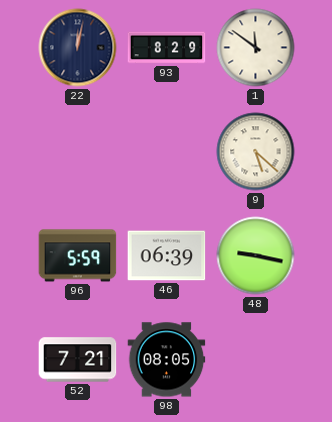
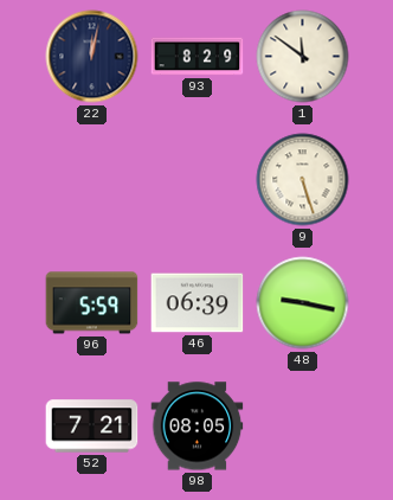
9: 5:22 -> 5:27 (303, 180)
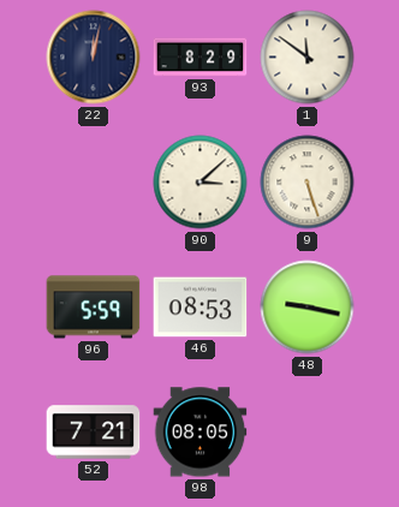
90: none -> 3:08 (201, 183)
46: 06:39 -> 08:53 (201, 308)
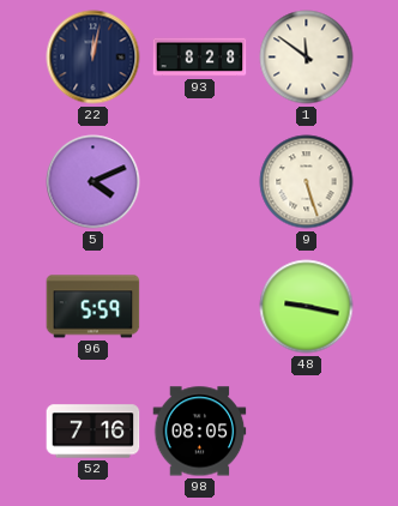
93: 8:29 -> 8:28 (200, 58)
5: none -> 4:11 (94, 182)
90: 3:08 -> none (201, 183)
46: 08:53 -> none (201, 308)
52: 7:21 -> 7:16 (94, 432)
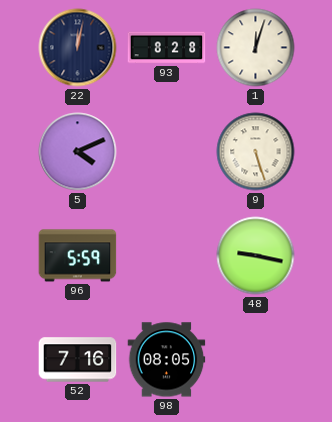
1: 11:51 -> 12:03 (256, 48)
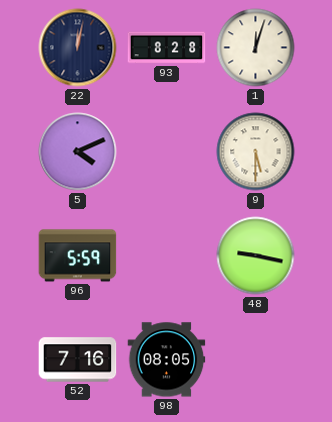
9: 5:27 -> 5:30 (256, 152)
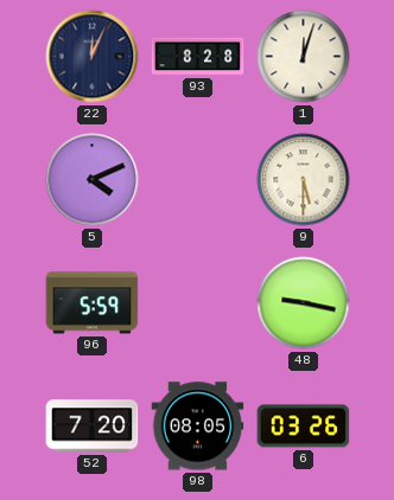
22: 12:02 -> 12:04 (93, 57)
52: 7:16 -> 7:20 (93, 427)
6: none -> 03:26 (304, 427)
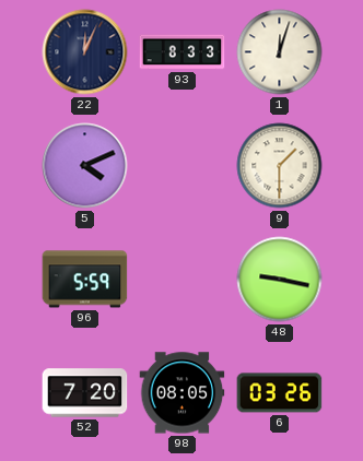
93: 8:28 -> 8:33 (183, 52)
9: 5:30 -> 1:30 (280, 166)
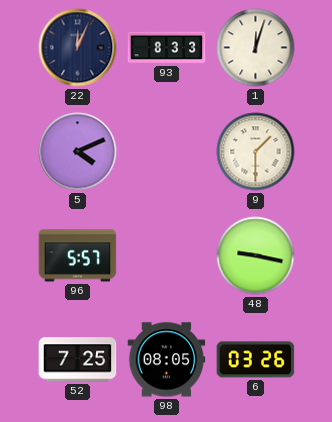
96: 5:59 -> 5:57 (78, 256)
52: 7:20 -> 7:25 (78, 360)
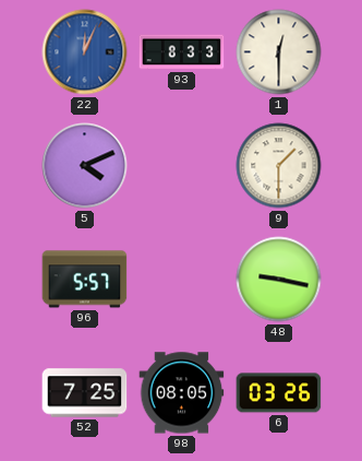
22 dial: navy -> blue (85, 52)
1: 12:03 -> 12:30 (279, 52)
